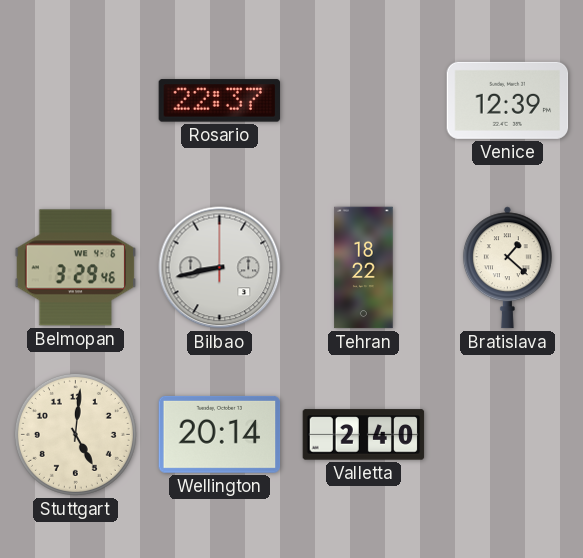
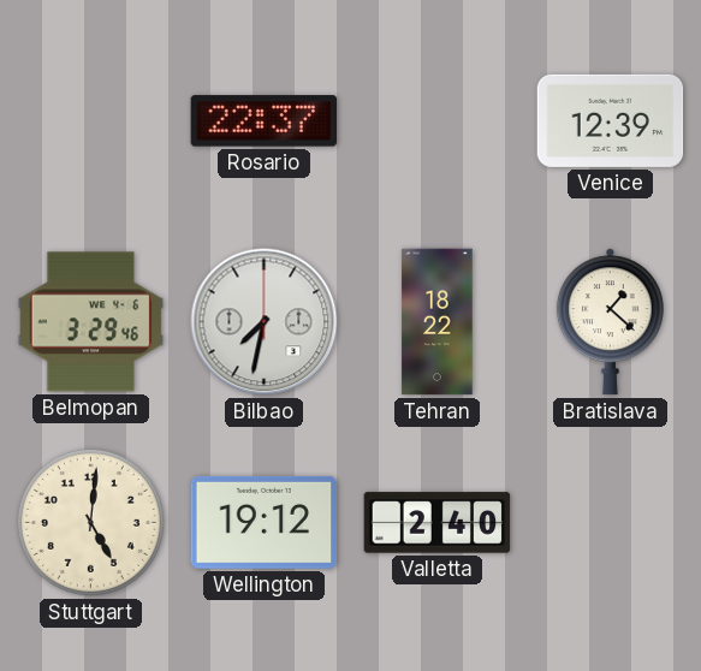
Bilbao: 8:43 -> 7:32 (265, 322)
Wellington: 20:14 -> 19:12 (265, 522)
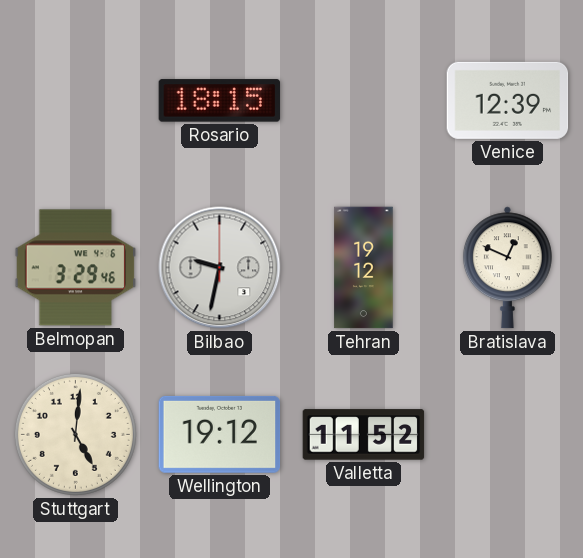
Rosario: 22:37 -> 18:15 (220, 101)
Bilbao: 7:32 -> 9:32 (220, 268)
Tehran: 18:22 -> 19:12 (364, 268)
Bratislava: 1:22 -> 12:49 (507, 268)
Valletta: 2:40 -> 11:52 (364, 435)
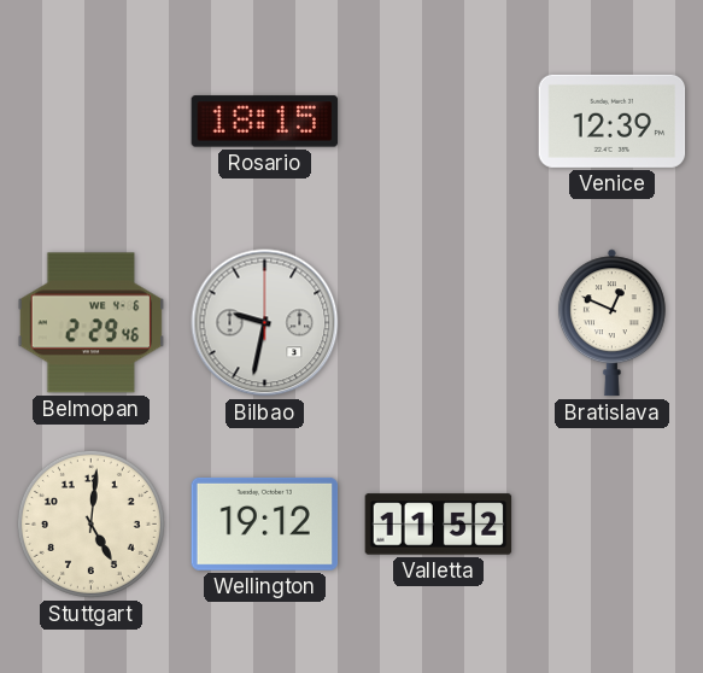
Belmopan: 3:29 -> 2:29 (92, 323)
Tehran: 19:12 -> none (364, 268)
